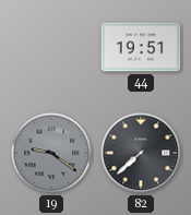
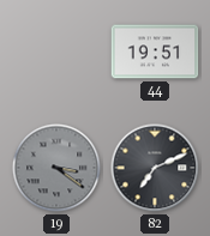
19: 9:21 -> 3:21 (56, 168)
82: 7:38 -> 7:11 (155, 168)
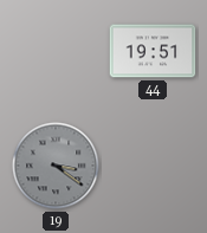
82: 7:11 -> none (155, 168)
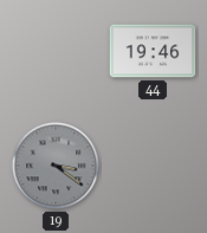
44: 19:51 -> 19:46 (153, 51)
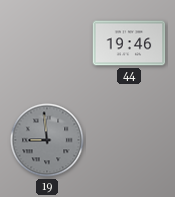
19: 3:21 -> 8:59 (47, 140)
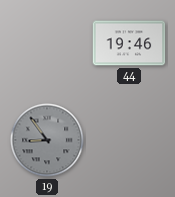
19: 8:59 -> 8:54 (47, 140)
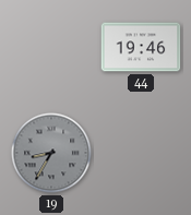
19: 8:54 -> 8:35 (51, 153)
